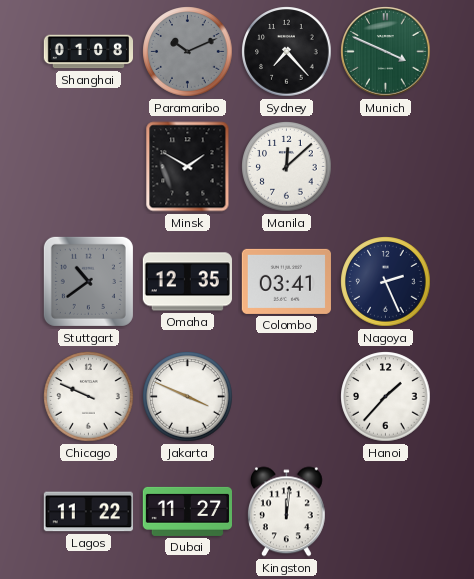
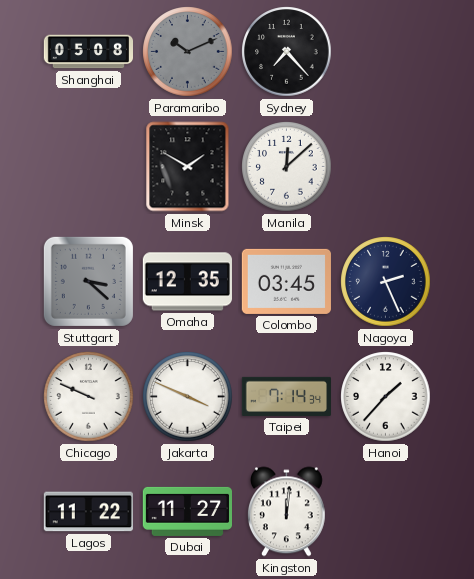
Shanghai: 01:08 -> 05:08 (88, 52)
Munich: 3:49 -> none (386, 52)
Stuttgart: 10:39 -> 3:22 (88, 281)
Colombo: 03:41 -> 03:45 (286, 281)
Taipei: none -> 7:14 (286, 396)
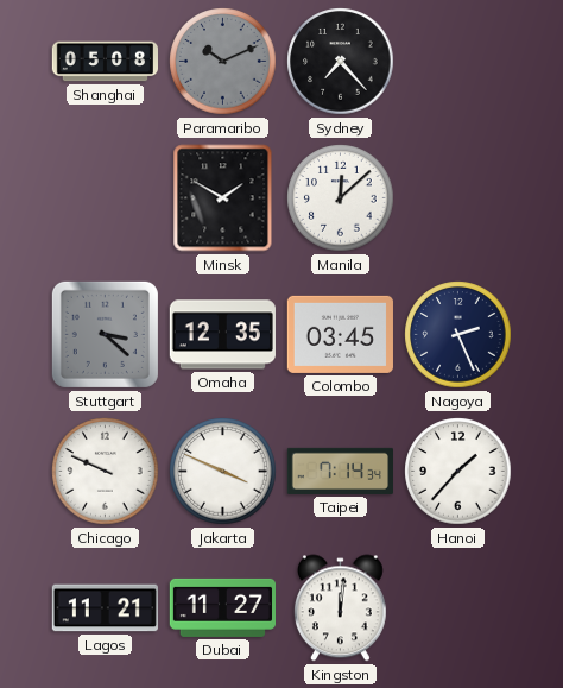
Lagos: 11:22 -> 11:21 (105, 608)
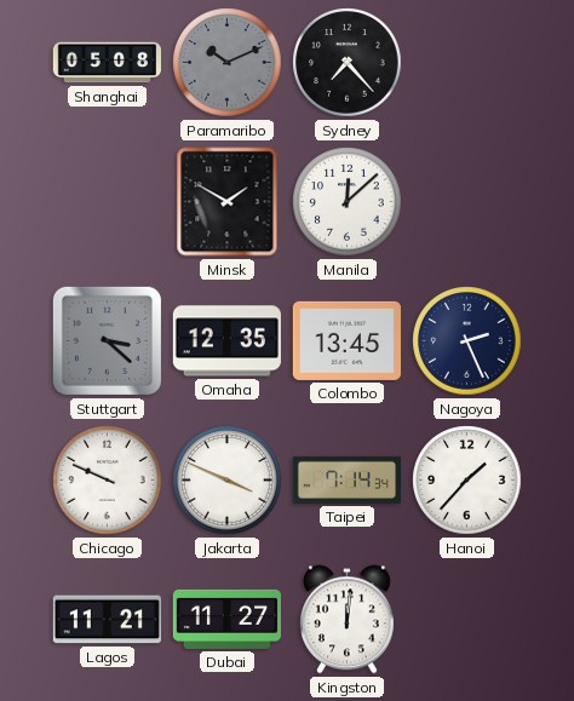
Colombo: 03:45 -> 13:45 (346, 340)
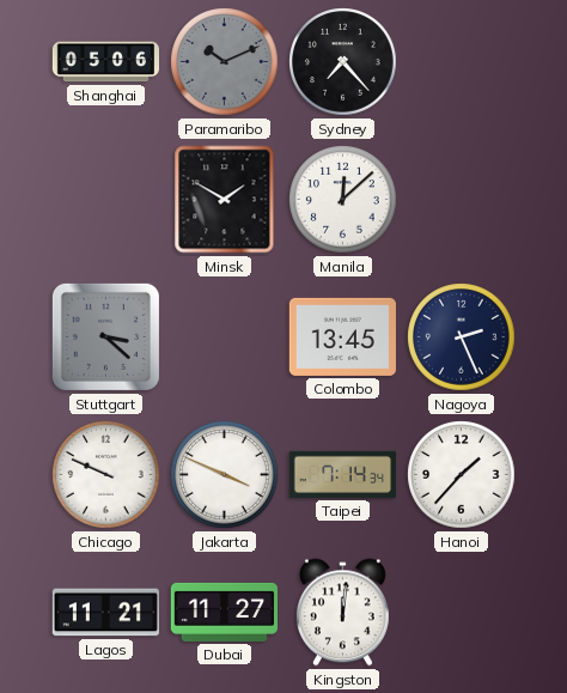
Shanghai: 05:08 -> 05:06 (105, 62)
Omaha: 12:35 -> none (226, 341)
